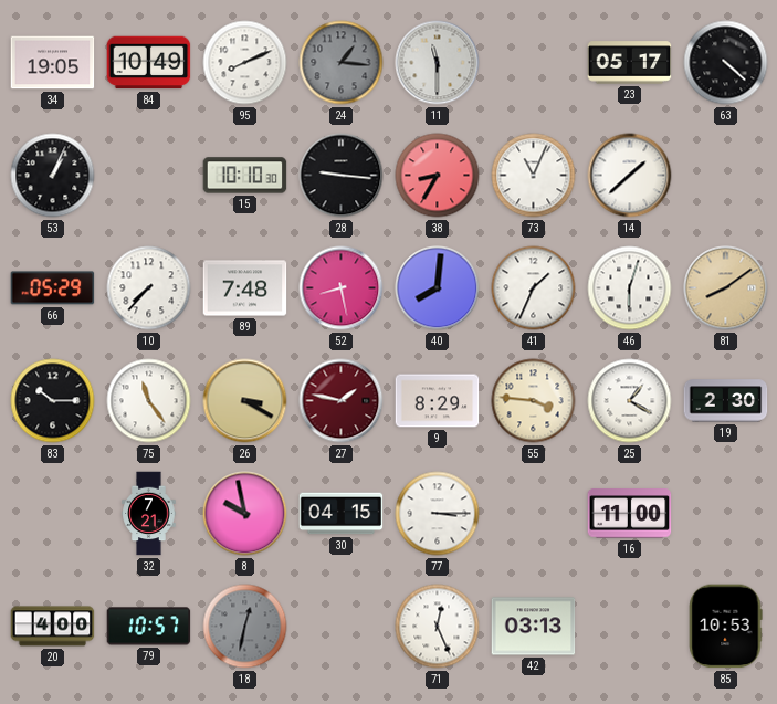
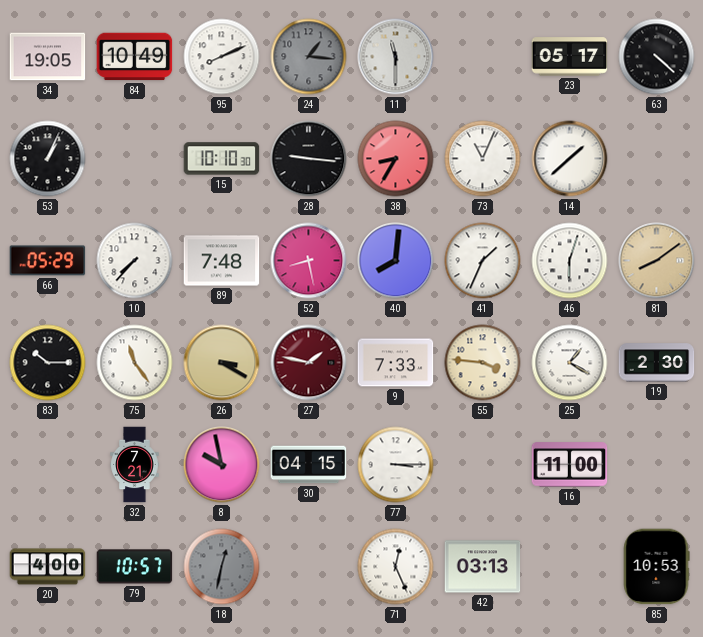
9: 8:29 -> 7:33 (396, 363)
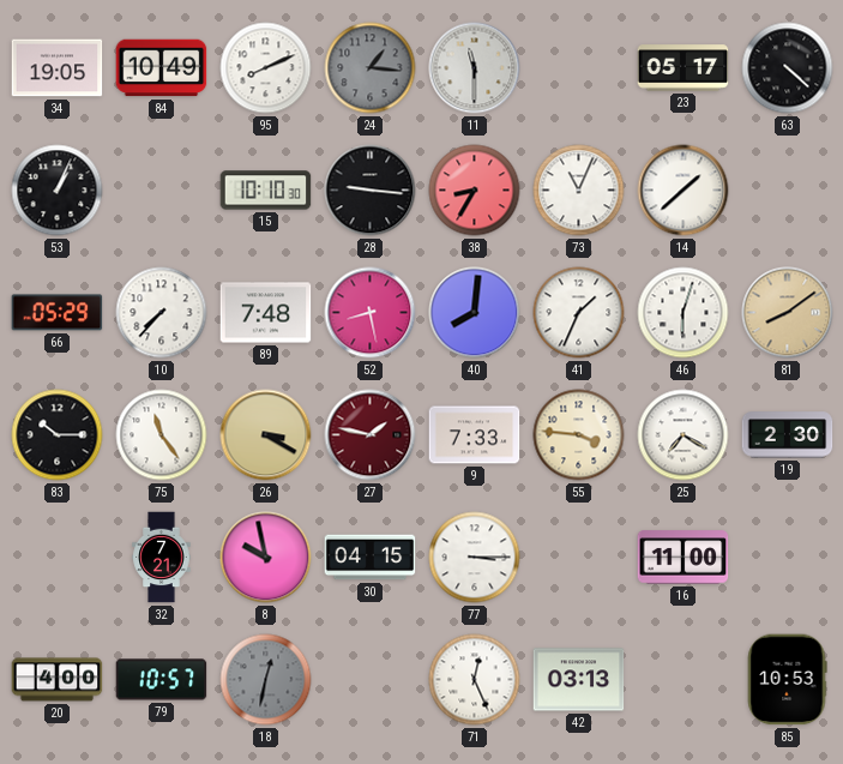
25: 1:20 -> 7:20 (684, 435)
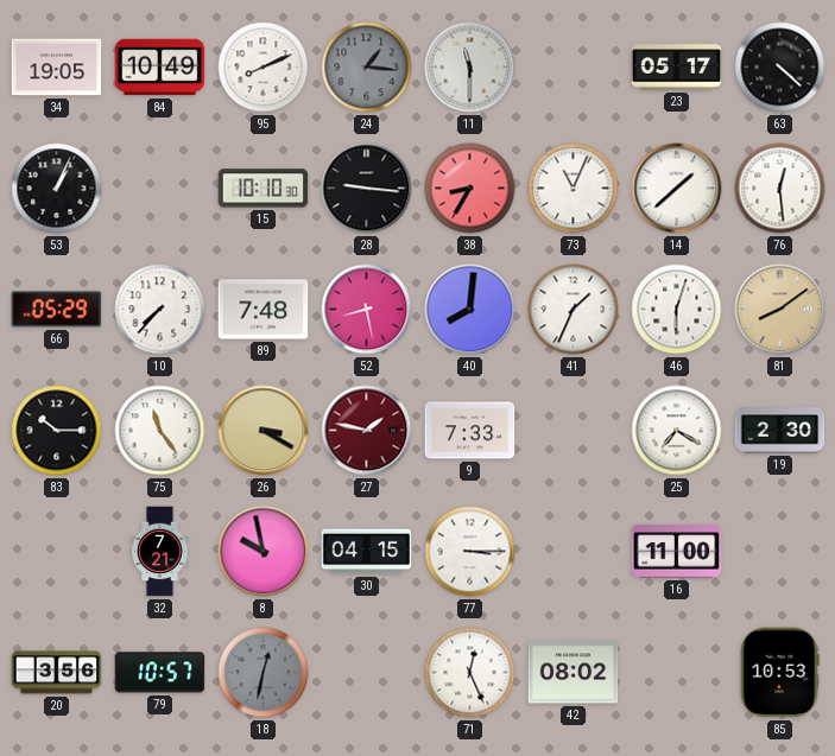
76: none -> 12:29 (780, 189)
55: 3:46 -> none (579, 435)
20: 4:00 -> 3:56 (57, 673)
42: 03:13 -> 08:02 (574, 673)
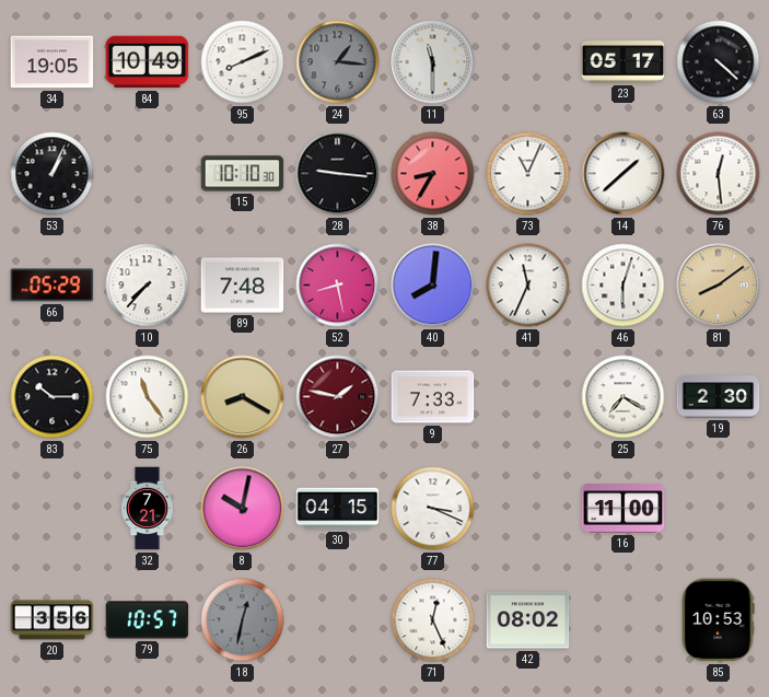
41: 1:34 -> 11:34 (528, 286)
26: 3:20 -> 8:20 (243, 397)
8: 9:58 -> 10:02 (243, 509)
77: 3:15 -> 3:19 (433, 509)
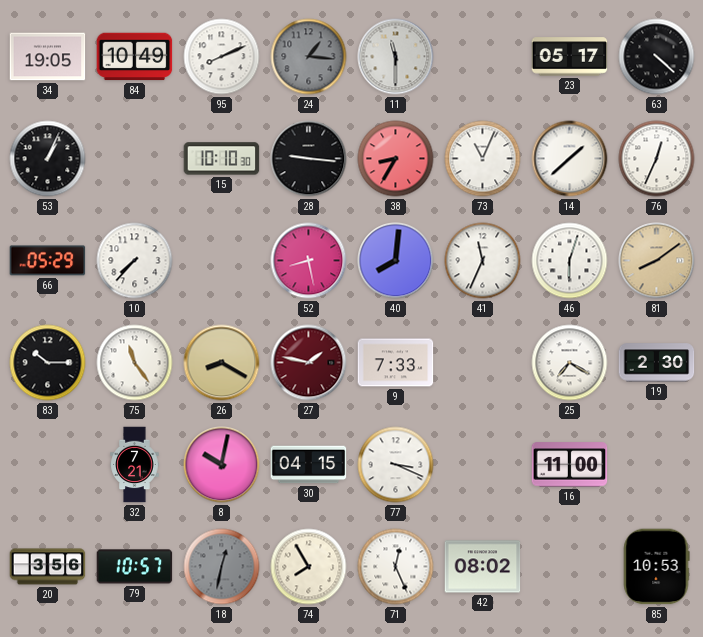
76: 12:29 -> 12:34 (657, 159)
89: 7:48 -> none (243, 286)
74: none -> 7:55 (309, 567)
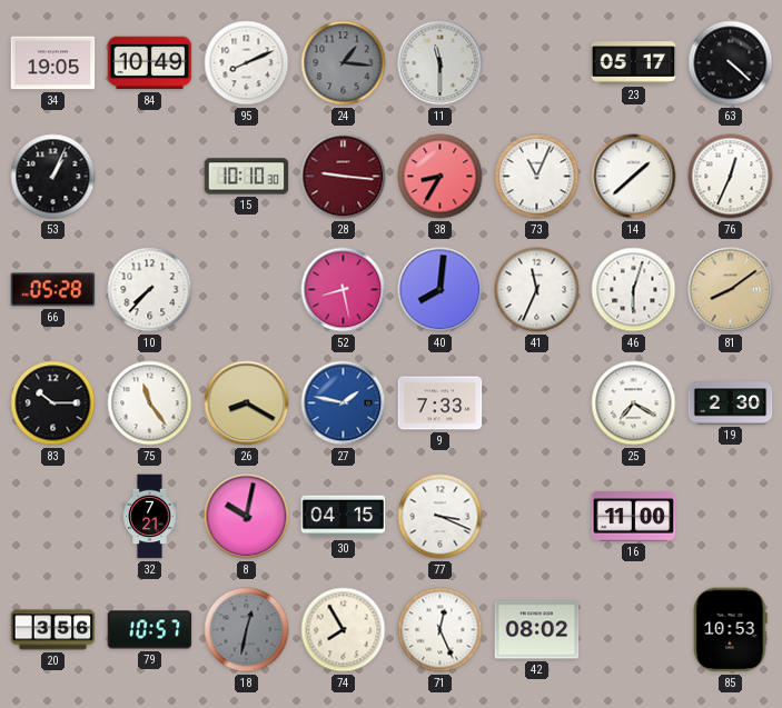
28 dial: black -> burgundy (344, 177)
66: 05:29 -> 05:28 (53, 290)
27 dial: burgundy -> blue (344, 403)
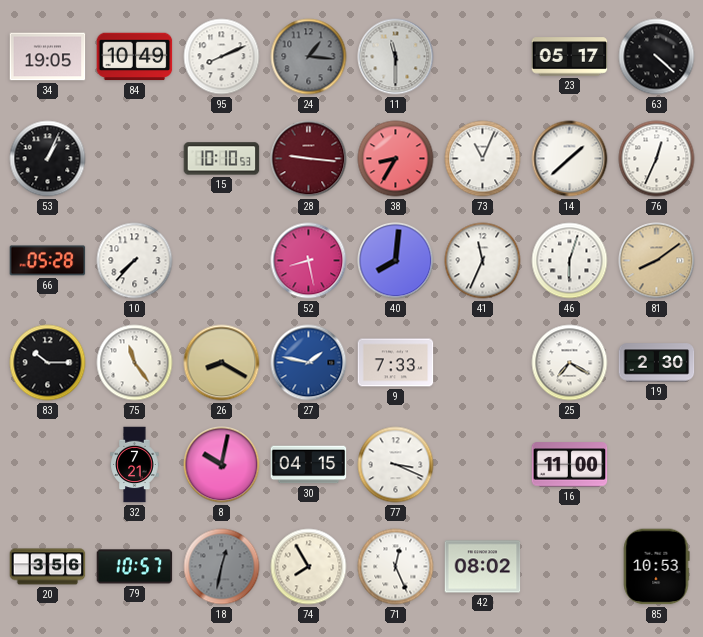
15: 10:10:30 -> 10:10:53 (222, 159)
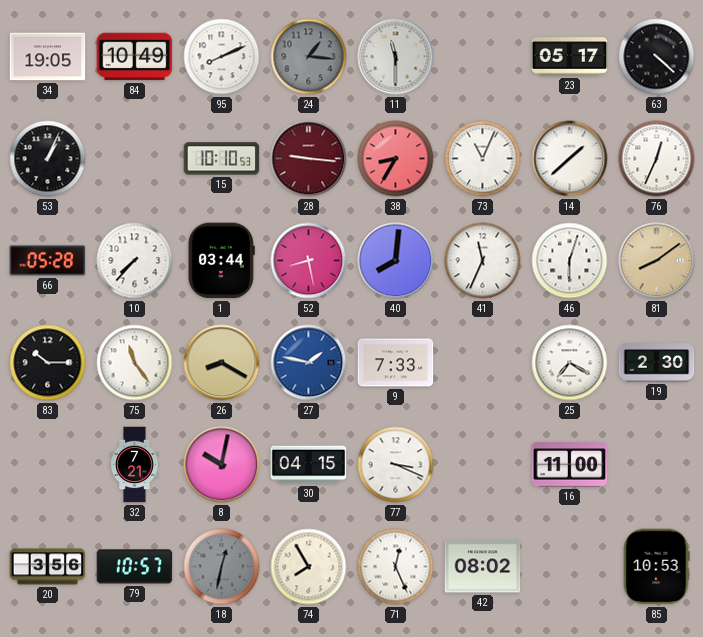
1: none -> 03:44 (221, 261)
